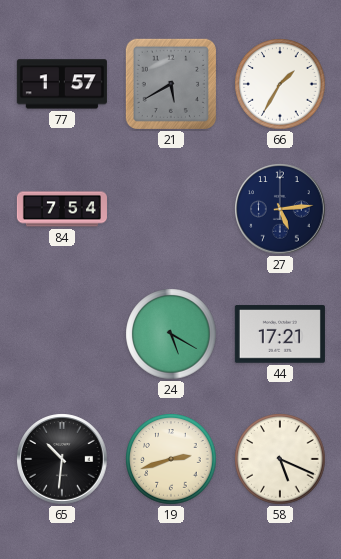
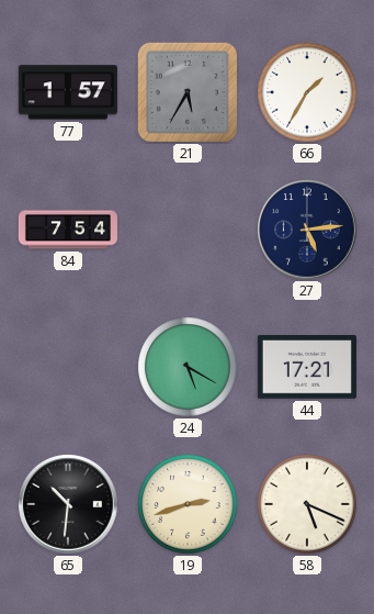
21: 5:40 -> 5:35 (188, 92)
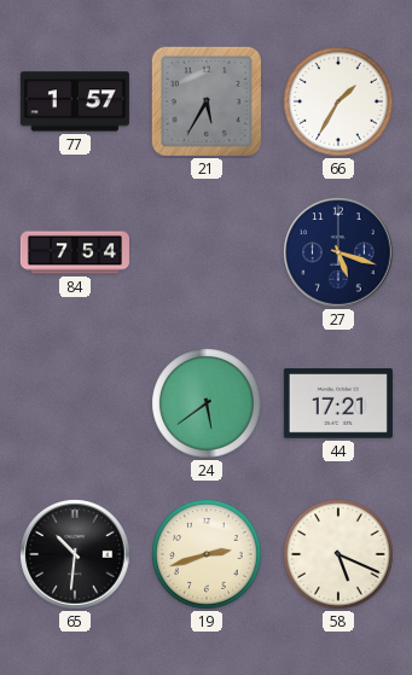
27: 5:14 -> 5:18 (338, 252)
24: 5:20 -> 5:39 (207, 403)
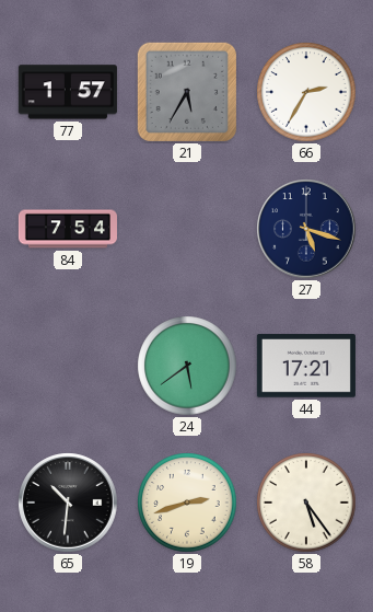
66: 1:35 -> 2:35 (306, 92)
58: 5:19 -> 5:24 (306, 503)
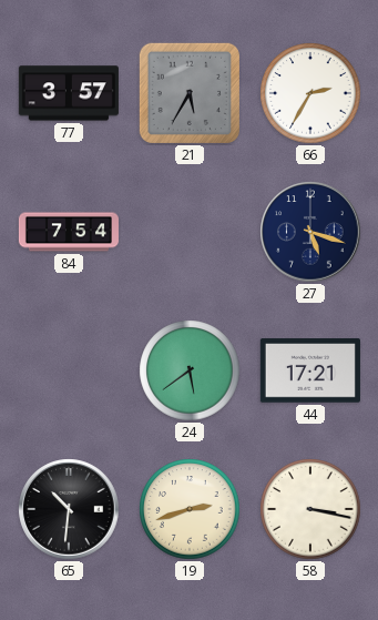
77: 1:57 -> 3:57 (69, 93)
58: 5:24 -> 3:17 (310, 509)
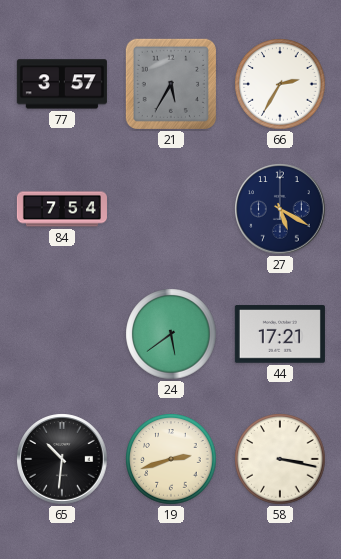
27: 5:18 -> 5:20 (280, 209)
